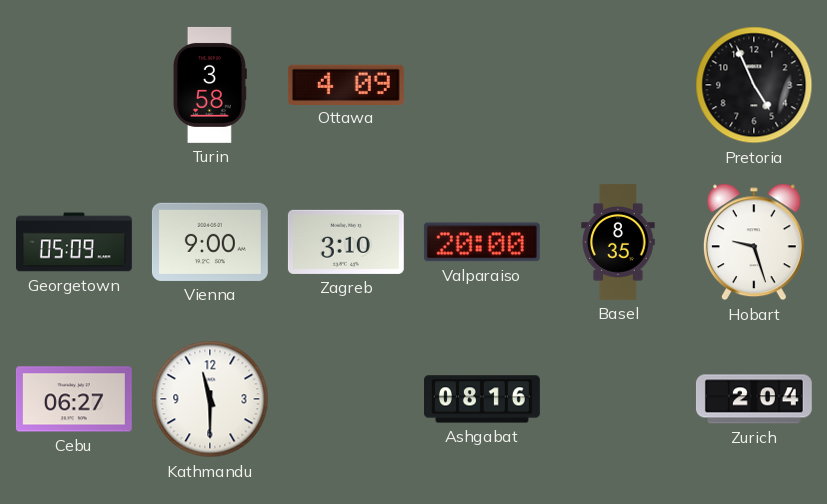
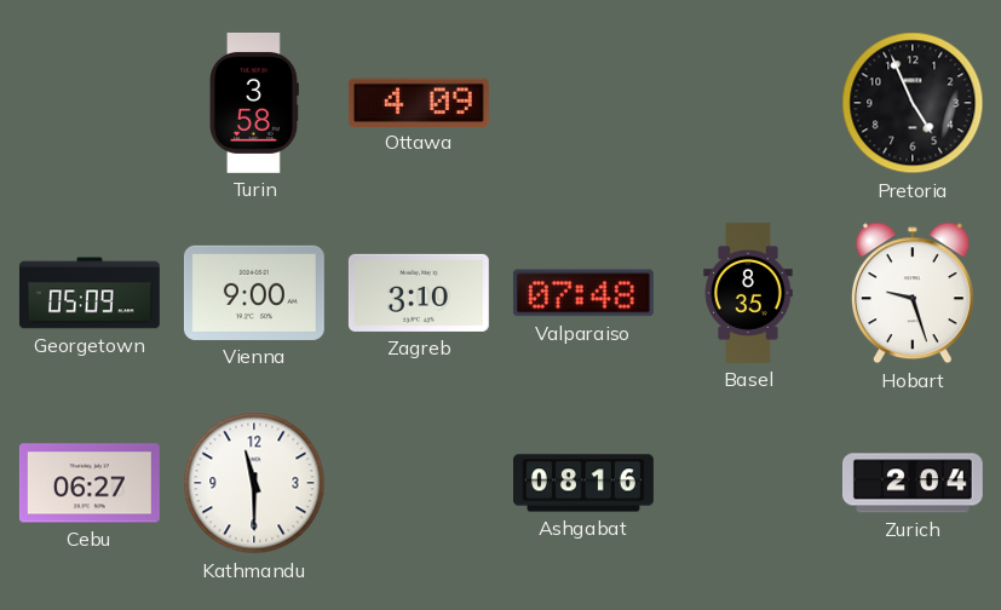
Valparaiso: 20:00 -> 07:48 (583, 293)
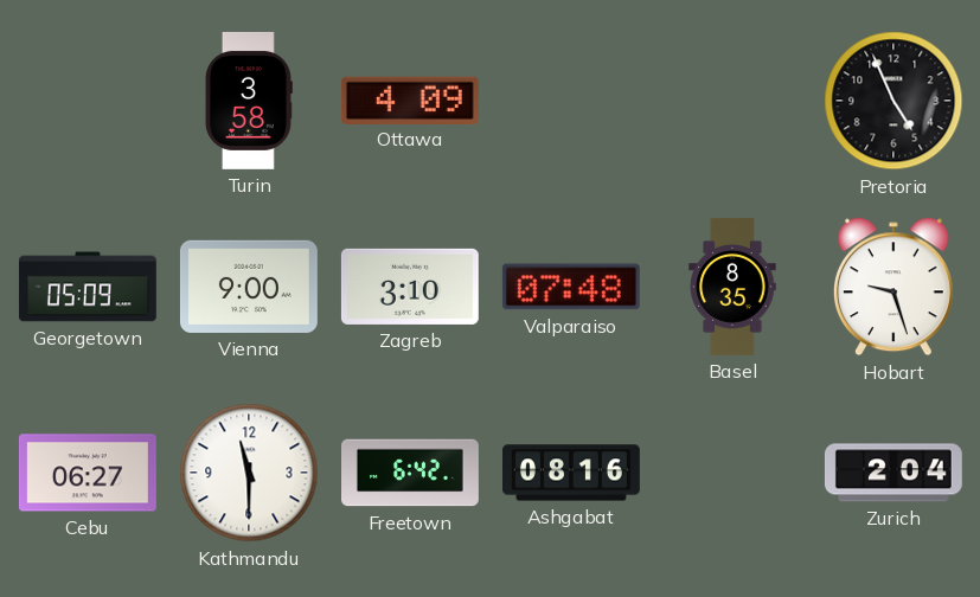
Freetown: none -> 6:42 (411, 473)
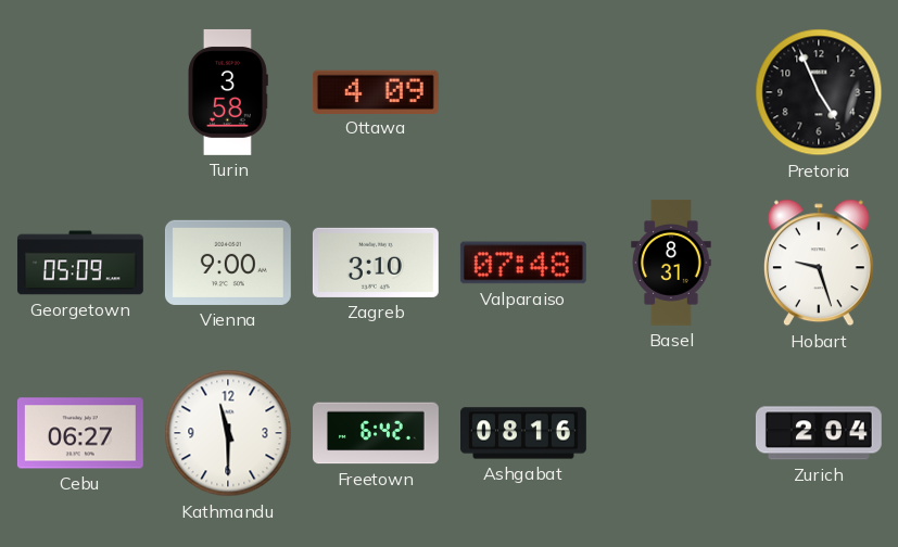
Basel: 8:35 -> 8:31 (671, 263)
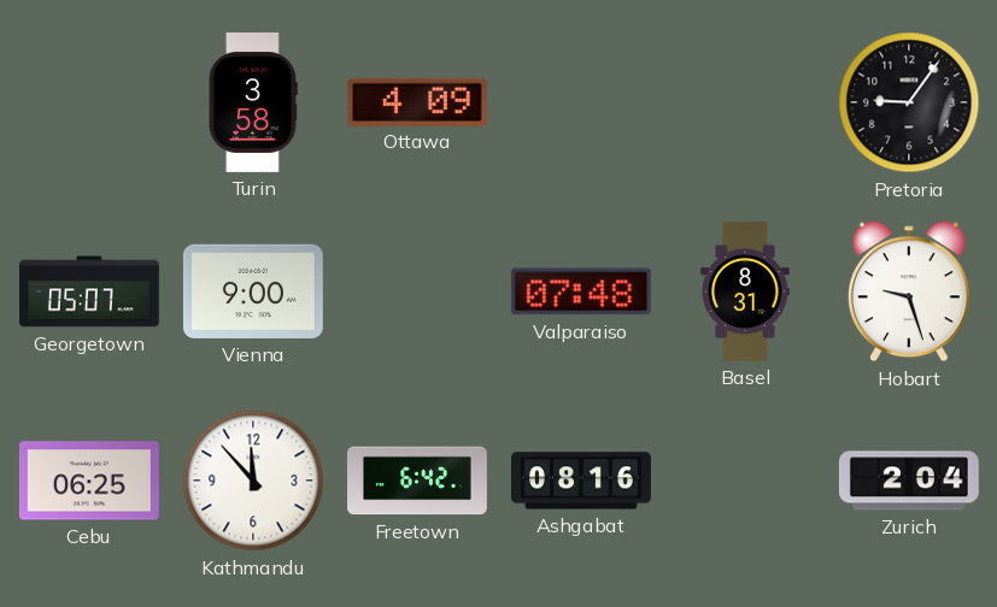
Pretoria: 4:56 -> 9:06 (909, 102)
Georgetown: 05:09 -> 05:07 (89, 291)
Zagreb: 3:10 -> none (376, 263)
Cebu: 06:27 -> 06:25 (89, 481)
Kathmandu: 11:30 -> 11:53 (253, 481)
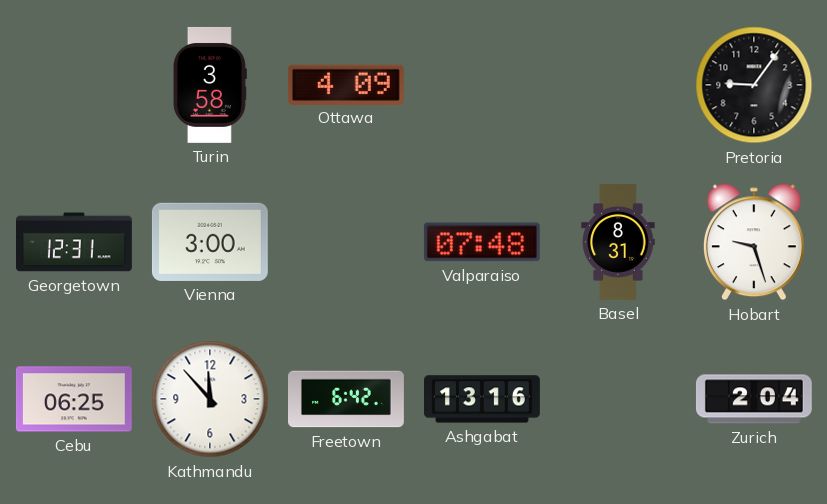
Georgetown: 05:07 -> 12:31 (74, 242)
Vienna: 9:00 -> 3:00 (210, 242)
Ashgabat: 08:16 -> 13:16 (483, 399)
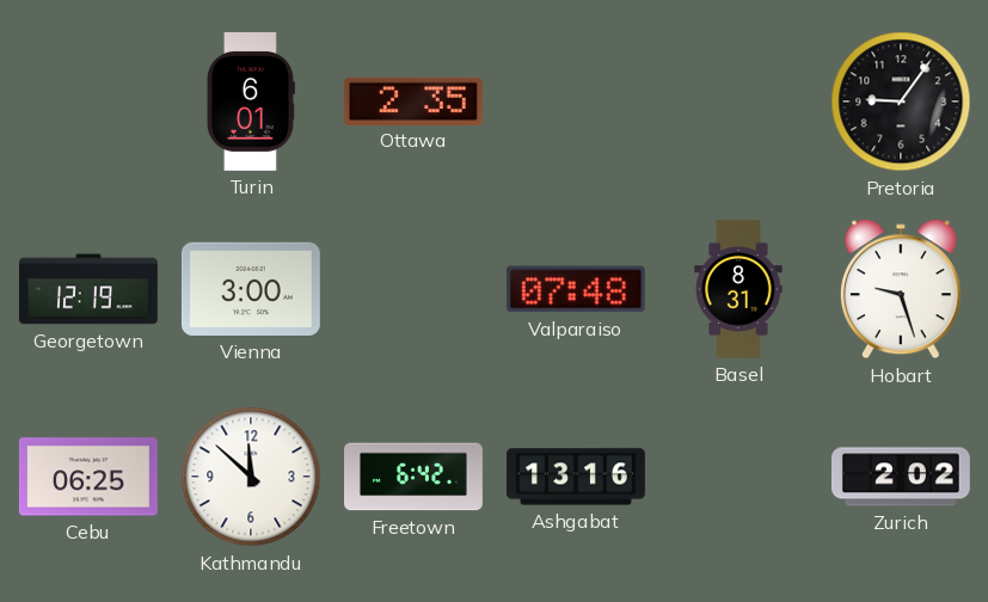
Turin: 3:58 -> 6:01 (250, 102)
Ottawa: 4:09 -> 2:35 (413, 100)
Georgetown: 12:31 -> 12:19 (88, 289)
Kathmandu: 11:53 -> 11:52 (251, 477)
Zurich: 2:04 -> 2:02 (901, 477)
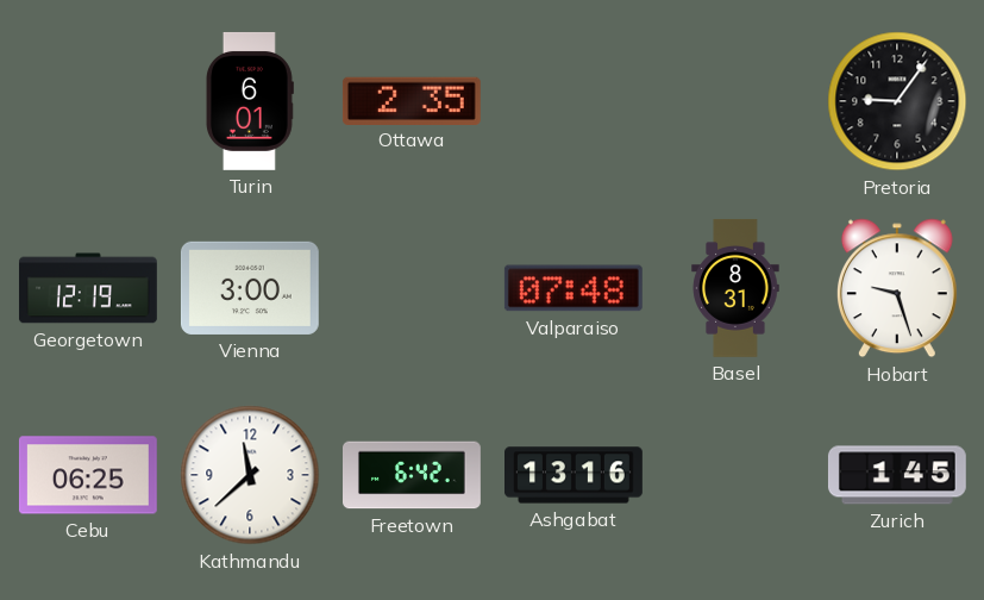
Kathmandu: 11:52 -> 11:38 (250, 475)
Zurich: 2:02 -> 1:45 (897, 475)
